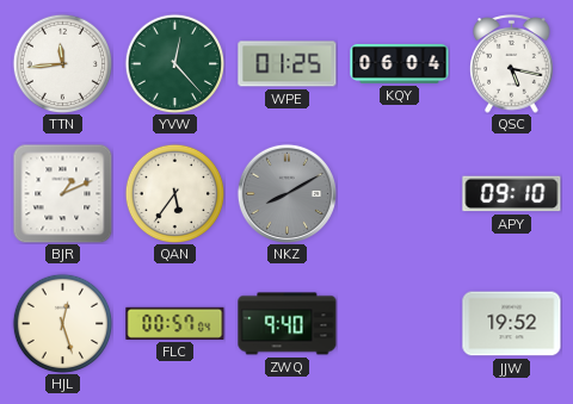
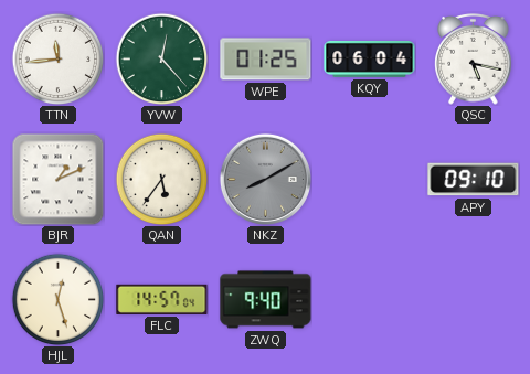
FLC: 00:57 -> 14:57 (162, 299)
JJW: 19:52 -> none (512, 324)
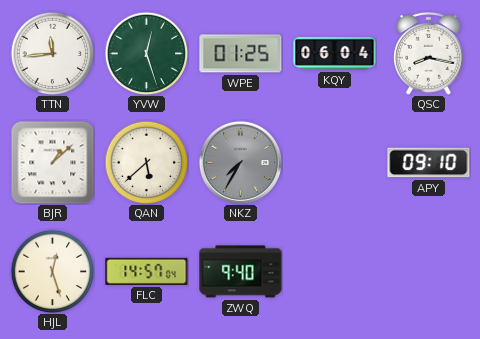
YVW: 12:23 -> 12:27 (146, 53)
QSC: 5:17 -> 8:17 (429, 54)
BJR: 1:11 -> 1:08 (52, 162)
QAN: 5:36 -> 5:38 (146, 162)
NKZ: 8:10 -> 7:35 (240, 162)
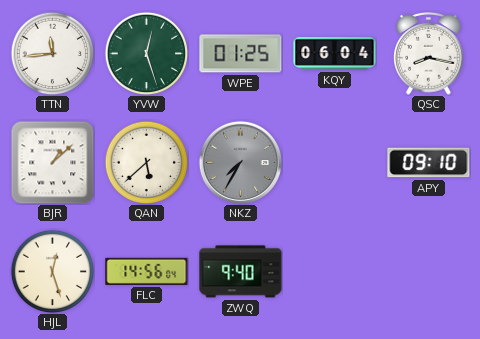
FLC: 14:57 -> 14:56 (147, 271)
